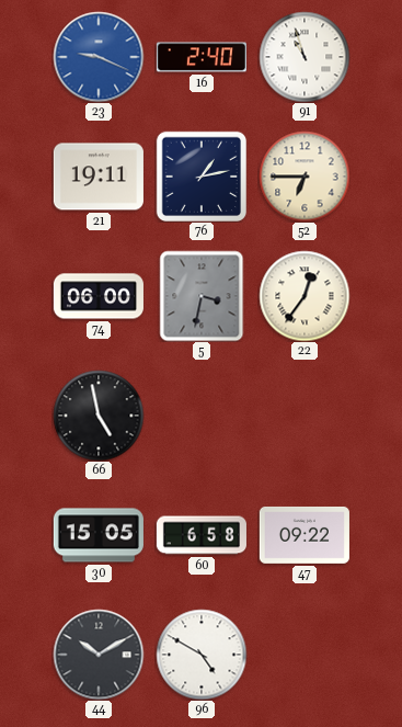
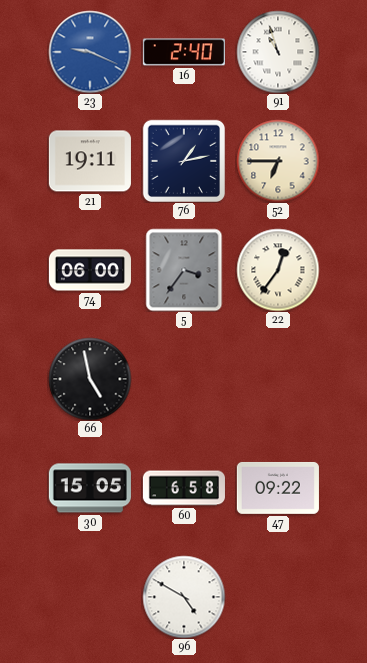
5: 3:32 -> 3:36 (184, 270)
44: 10:10 -> none (99, 655)
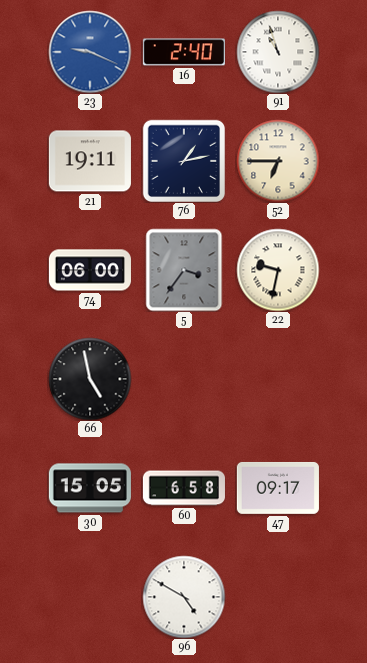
22: 12:36 -> 9:32 (278, 270)
47: 09:22 -> 09:17 (278, 488)
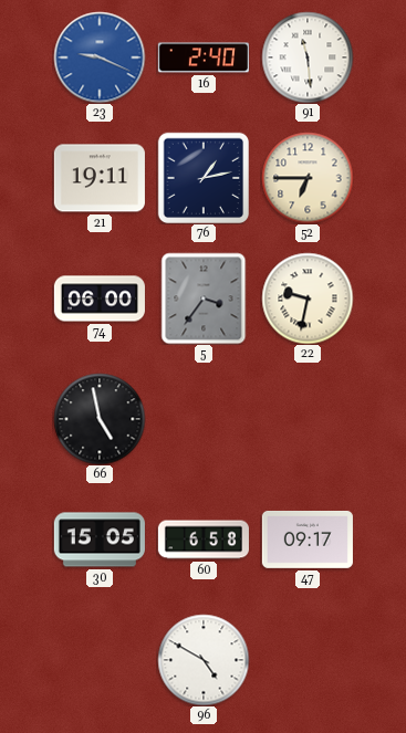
91: 10:57 -> 11:29 (308, 57)
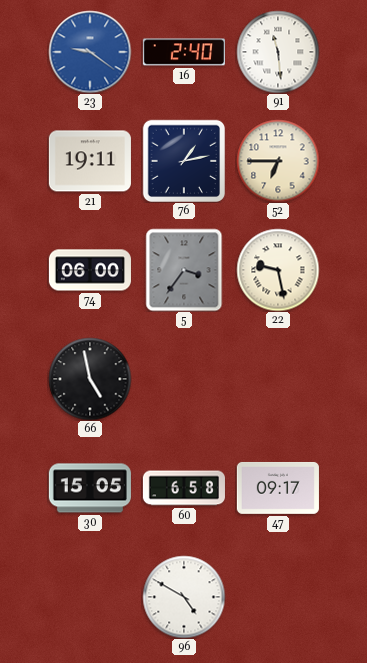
23: 9:19 -> 9:21 (90, 52)
22: 9:32 -> 9:28 (278, 270)
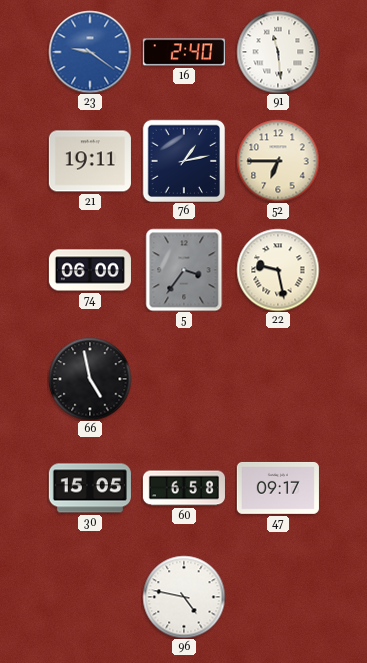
96: 4:50 -> 4:47 (184, 597)
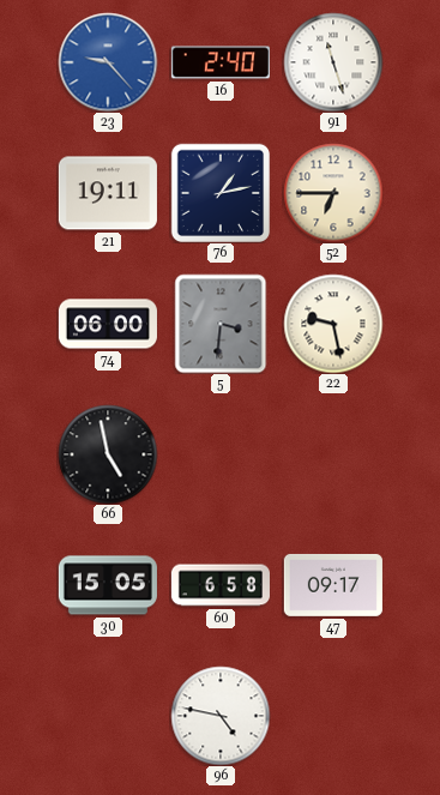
23: 9:21 -> 9:23 (108, 62)
91: 11:29 -> 11:27 (333, 62)
5: 3:36 -> 3:31 (221, 324)
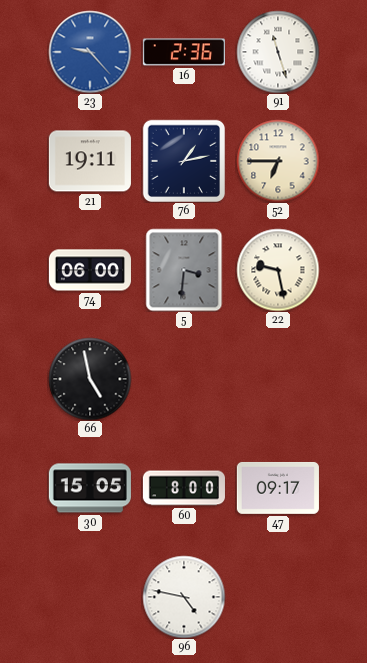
16: 2:40 -> 2:36 (184, 52)
60: 6:58 -> 8:00 (184, 488)
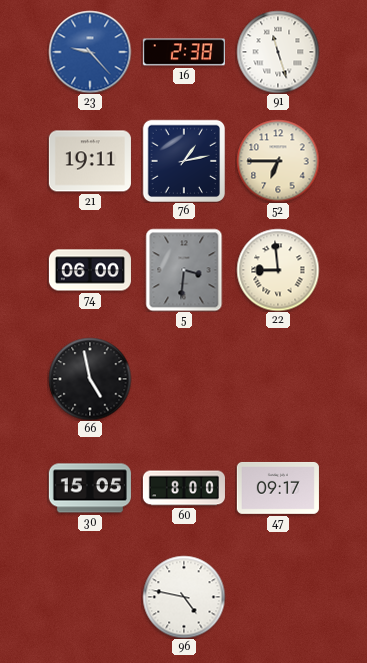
16: 2:36 -> 2:38 (184, 52)
22: 9:28 -> 8:59 (278, 270)
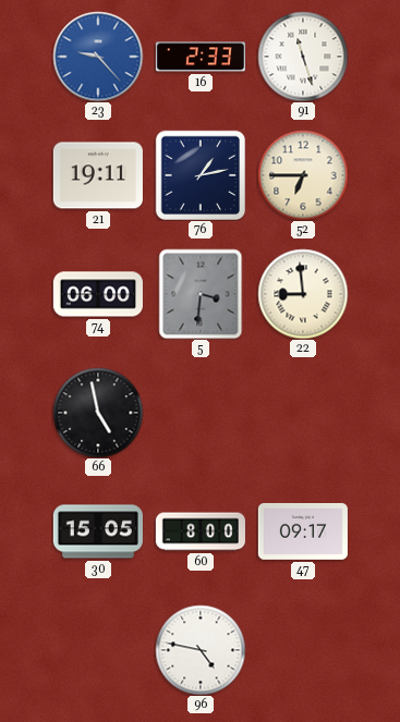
16: 2:38 -> 2:33 (201, 57)
